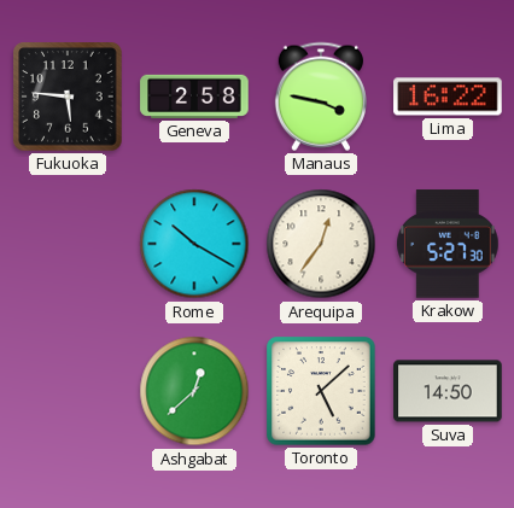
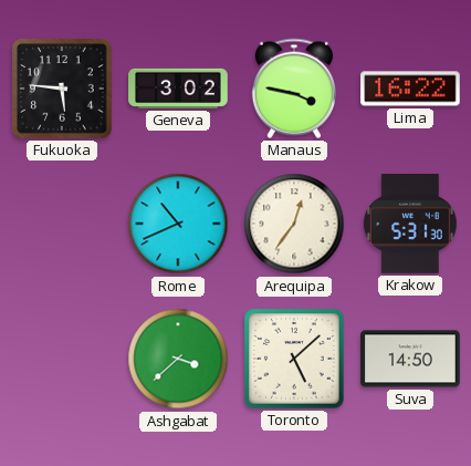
Geneva: 2:58 -> 3:02 (178, 89)
Rome: 10:20 -> 10:41 (178, 224)
Krakow: 5:27 -> 5:31 (411, 224)
Ashgabat: 12:38 -> 3:38 (178, 359)
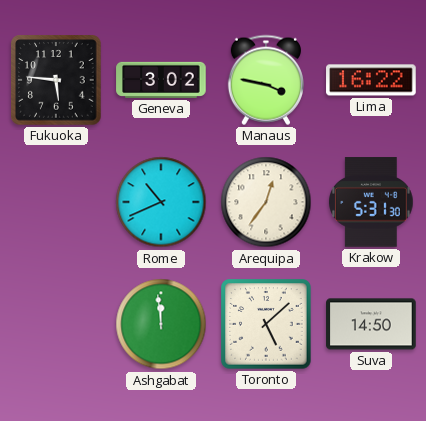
Ashgabat: 3:38 -> 11:59 (161, 324)
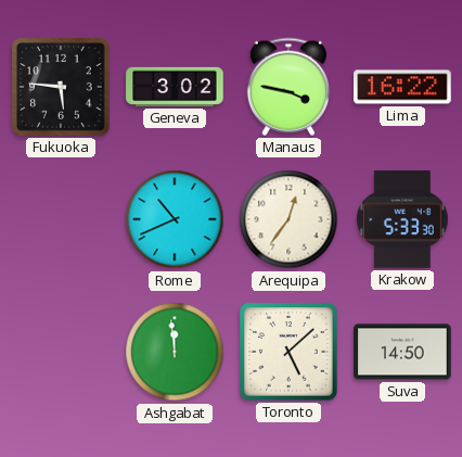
Krakow: 5:31 -> 5:33 (403, 219)
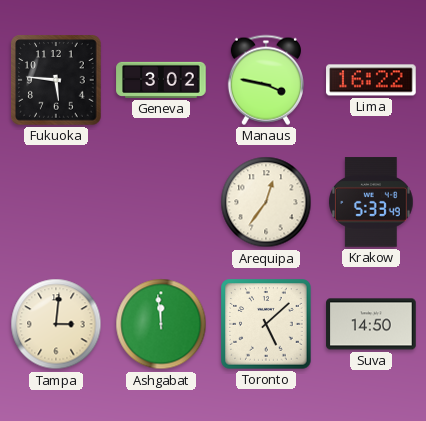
Rome: 10:41 -> none (175, 219)
Krakow: 5:33:30 -> 5:33:49 (372, 202)
Tampa: none -> 3:01 (56, 324)
